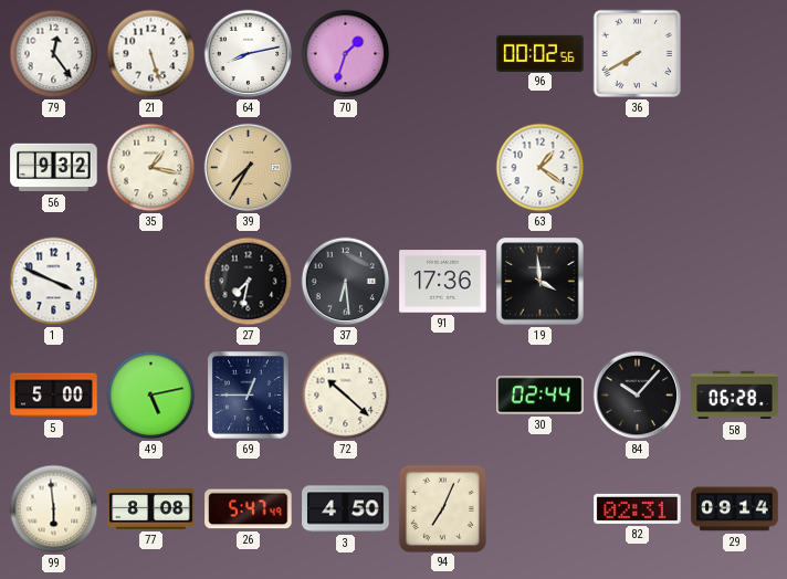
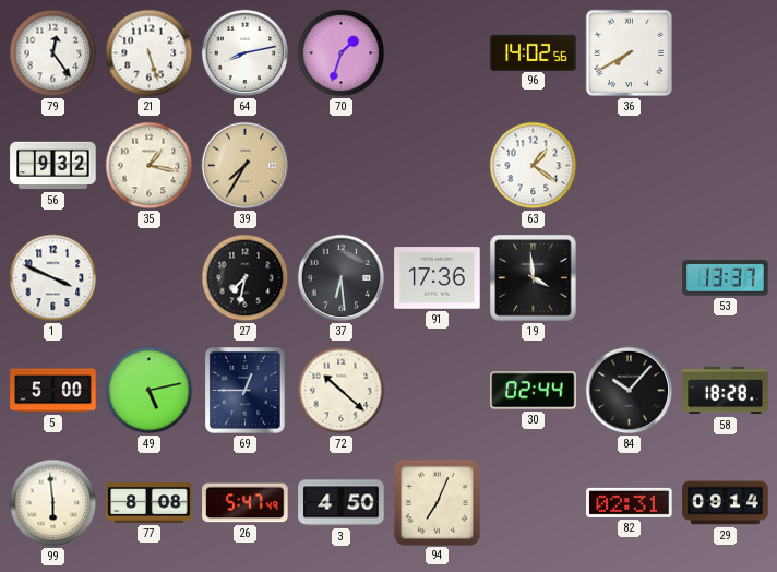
96: 00:02 -> 14:02 (534, 52)
53: none -> 13:37 (726, 278)
58: 06:28 -> 18:28 (726, 391)
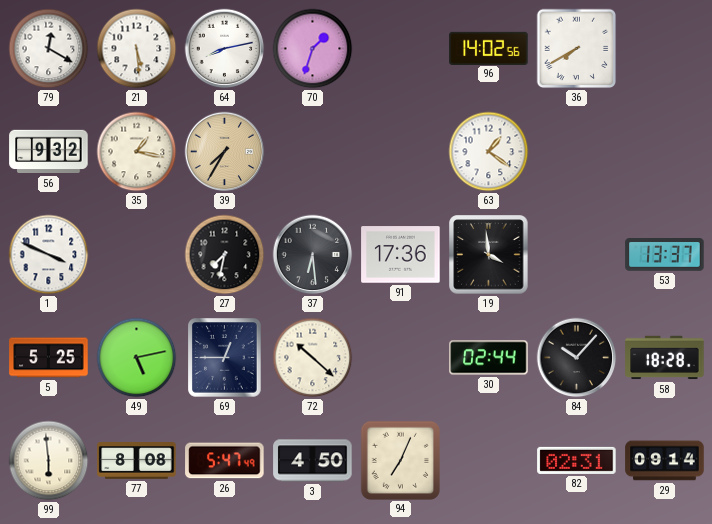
79: 12:24 -> 12:20 (49, 49)
21: 5:27 -> 5:29 (137, 49)
5: 5:00 -> 5:25 (49, 358)
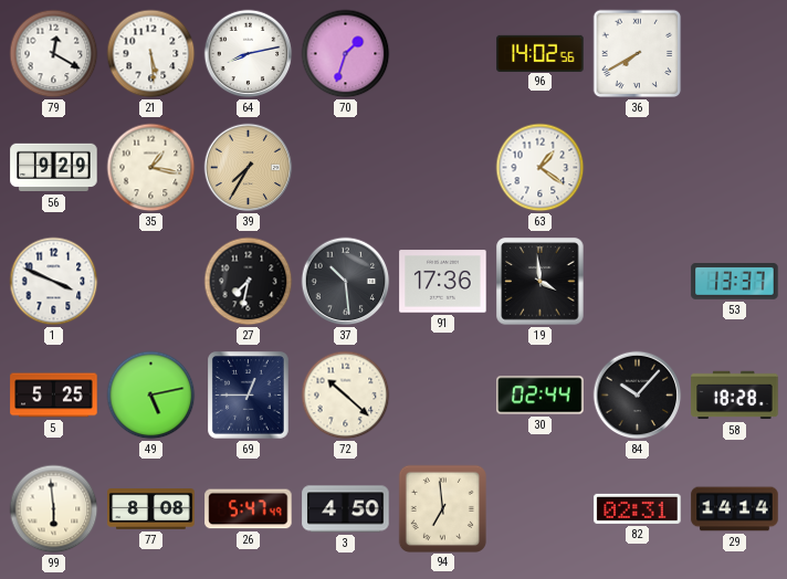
56: 9:32 -> 9:29 (54, 168)
37: 6:29 -> 10:29 (346, 282)
94: 7:04 -> 6:59 (442, 508)
29: 09:14 -> 14:14 (735, 509)
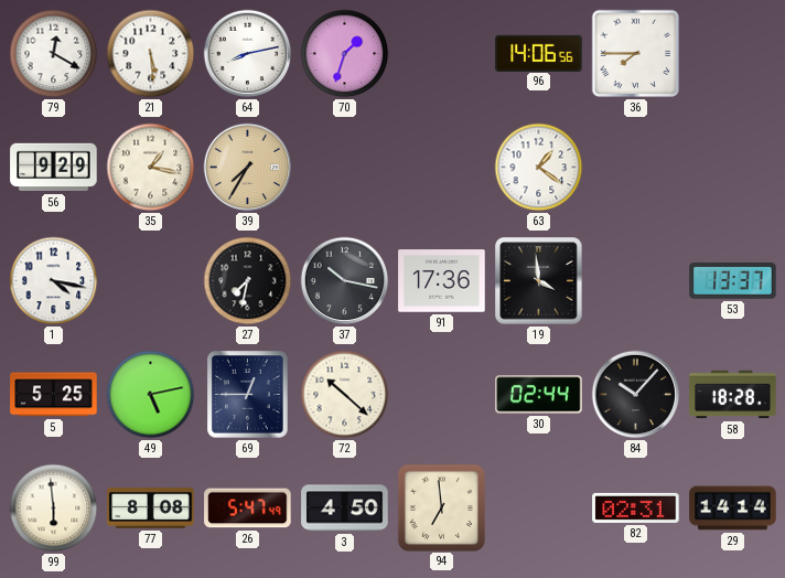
96: 14:02 -> 14:06 (539, 53)
36: 7:40 -> 7:45 (636, 54)
1: 3:49 -> 4:17 (54, 281)
37: 10:29 -> 10:17 (345, 281)
